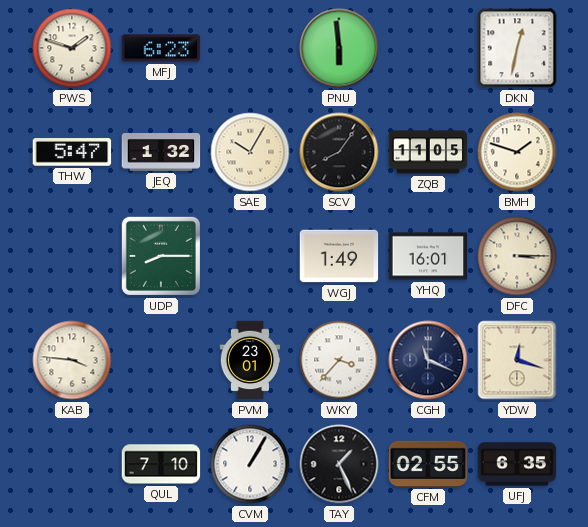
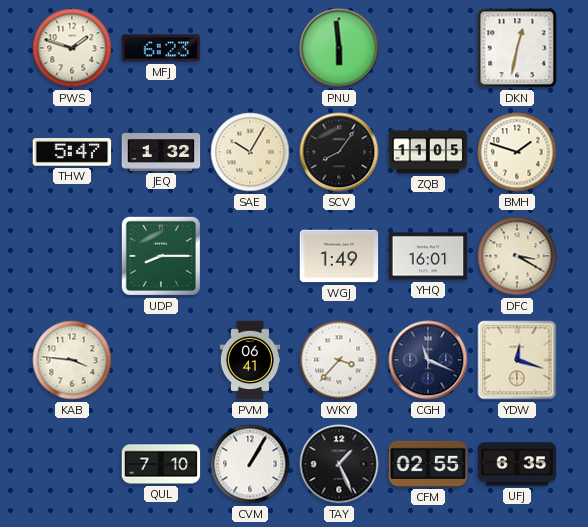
DFC: 3:15 -> 3:20 (517, 256)
PVM: 23:01 -> 06:41 (250, 360)
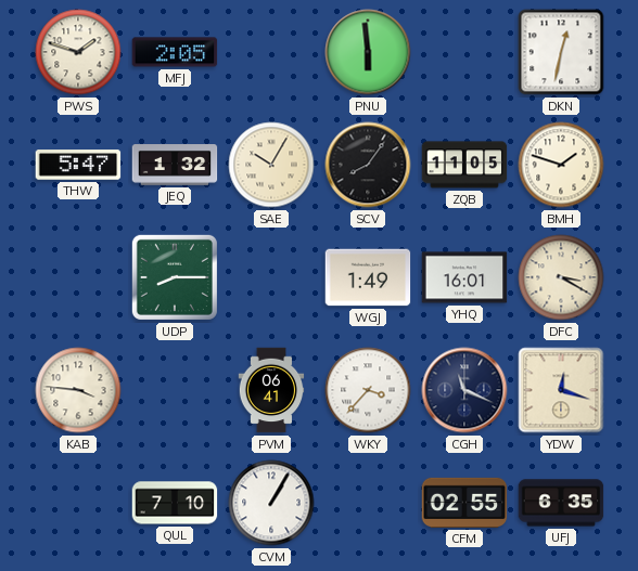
MFJ: 6:23 -> 2:05 (175, 52)
TAY: 1:26 -> none (339, 464)
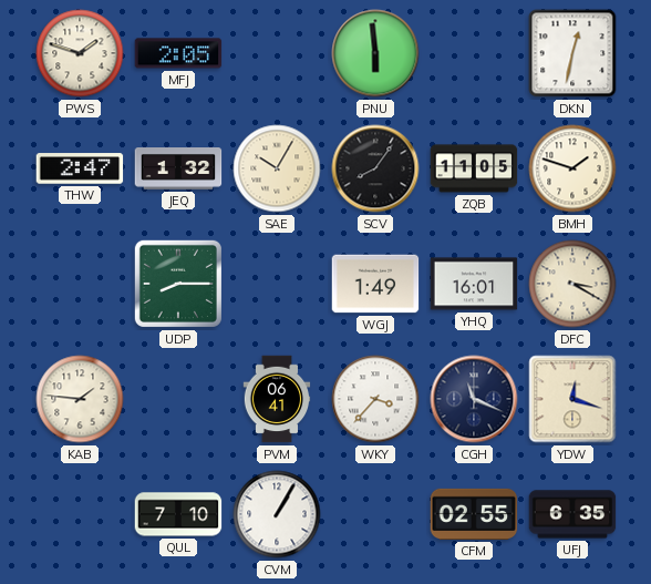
THW: 5:47 -> 2:47 (80, 168)
KAB: 3:46 -> 1:46 (80, 399)
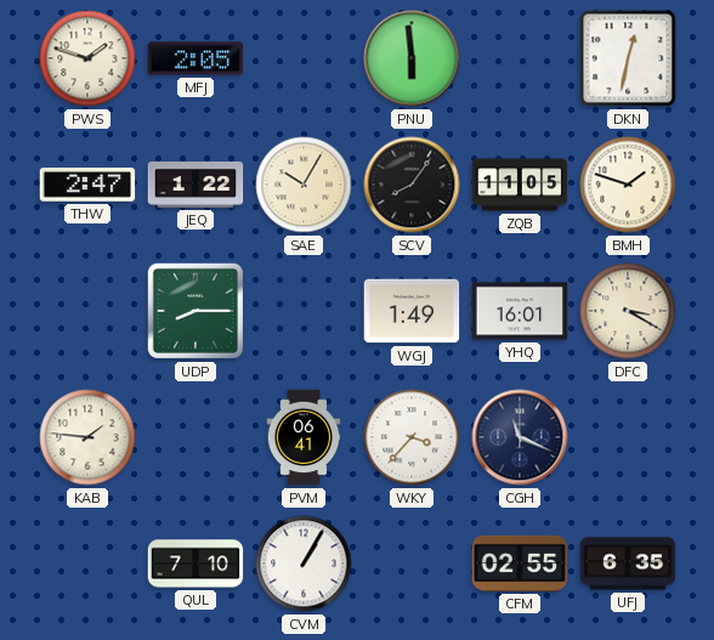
JEQ: 1:32 -> 1:22 (195, 186)
YDW: 12:18 -> none (572, 399)
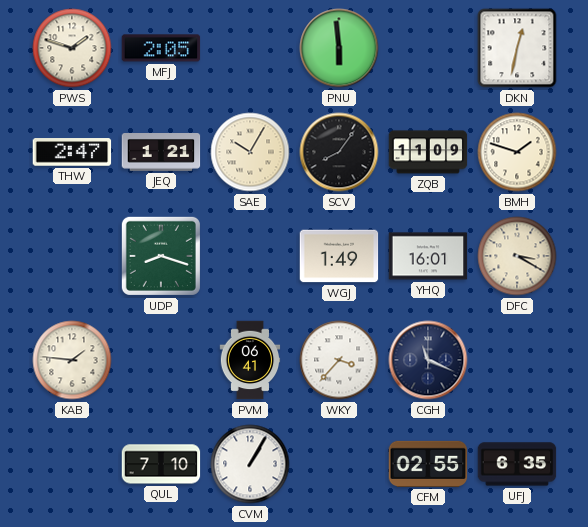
JEQ: 1:22 -> 1:21 (161, 153)
ZQB: 11:05 -> 11:09 (428, 152)
UDP: 8:15 -> 8:18 (161, 256)
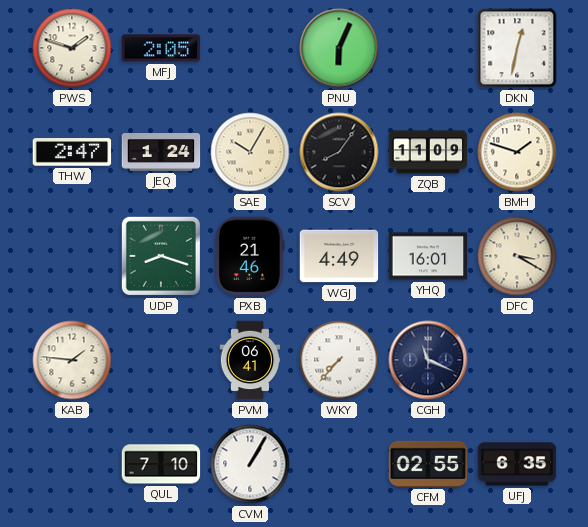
PNU: 5:59 -> 6:04 (339, 48)
JEQ: 1:21 -> 1:24 (161, 153)
PXB: none -> 21:46 (250, 256)
WGJ: 1:49 -> 4:49 (339, 256)
WKY: 3:37 -> 7:37 (339, 360)
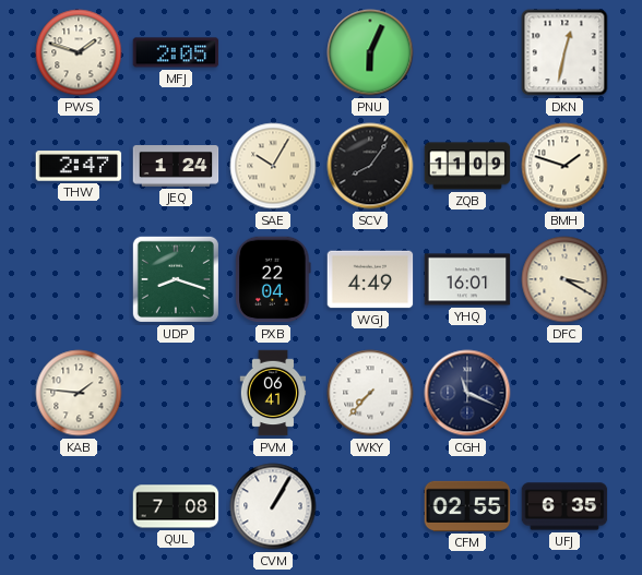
PXB: 21:46 -> 22:04 (273, 279)
QUL: 7:10 -> 7:08 (176, 506)
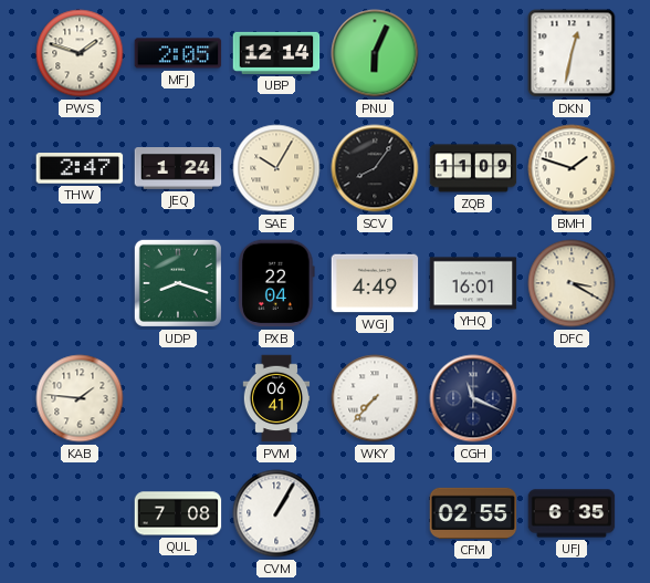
UBP: none -> 12:14 (276, 53)
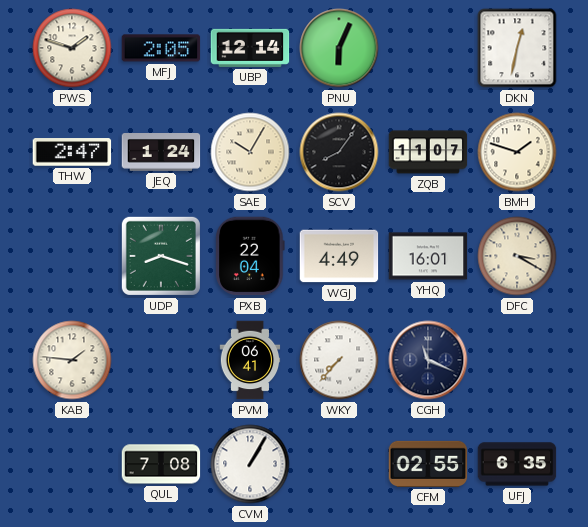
ZQB: 11:09 -> 11:07 (428, 152)
